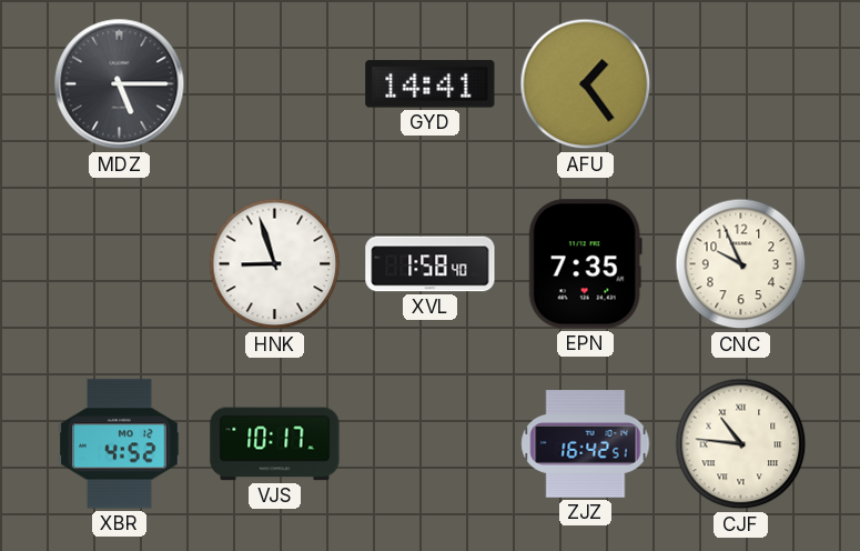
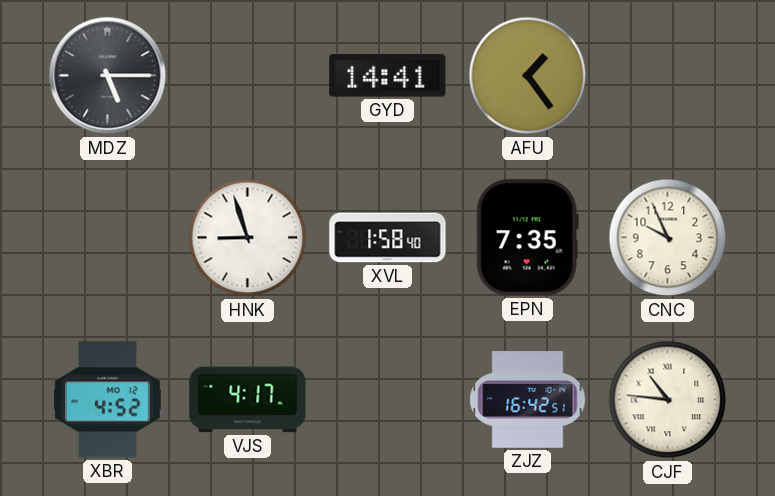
VJS: 10:17 -> 4:17 (248, 400)
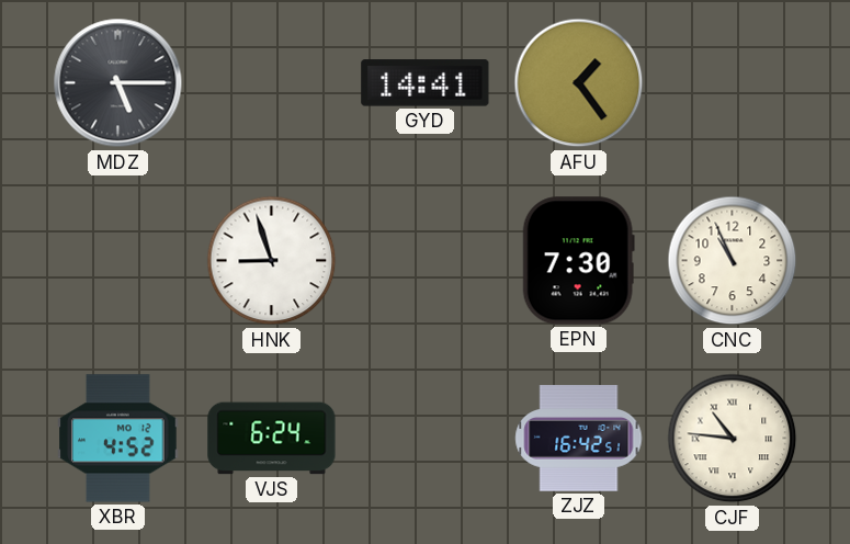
XVL: 1:58 -> none (388, 238)
EPN: 7:35 -> 7:30 (578, 261)
CNC: 9:56 -> 10:56 (733, 261)
VJS: 4:17 -> 6:24 (272, 439)
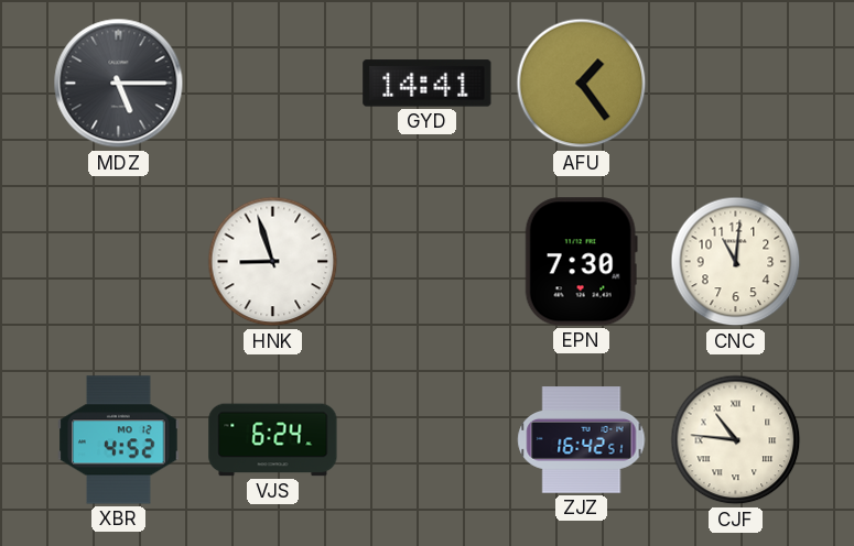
CNC: 10:56 -> 11:01 (736, 262)
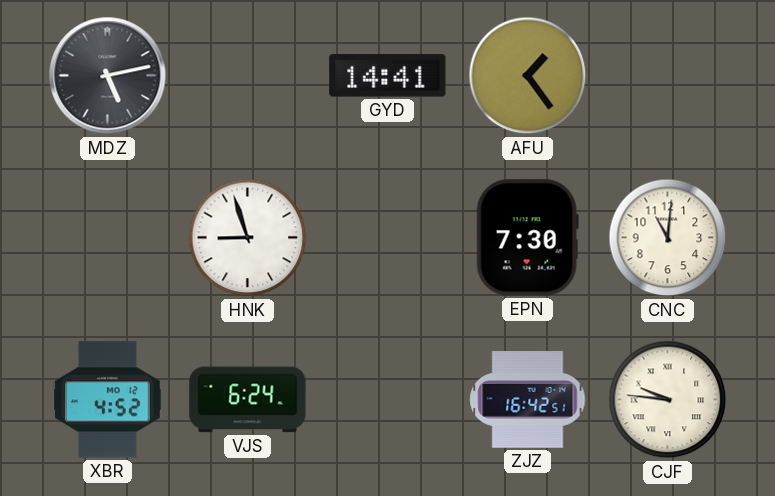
MDZ: 5:15 -> 5:13 (108, 76)
CJF: 10:46 -> 9:46 (668, 400)
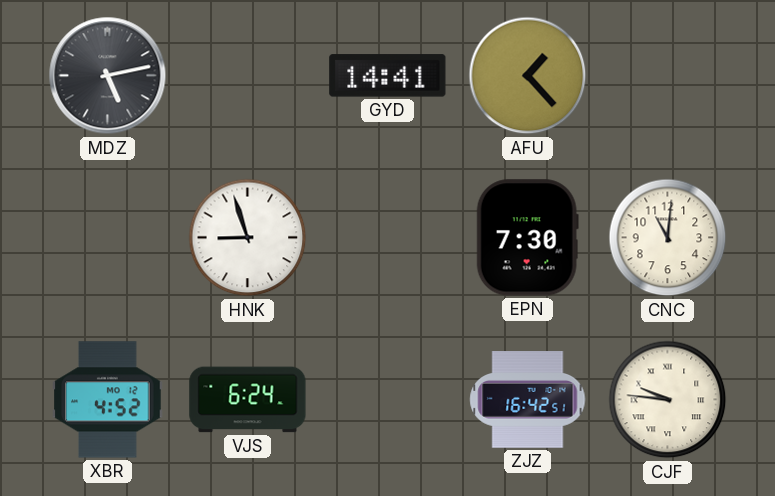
AFU: 1:24 -> 1:23 (528, 76)
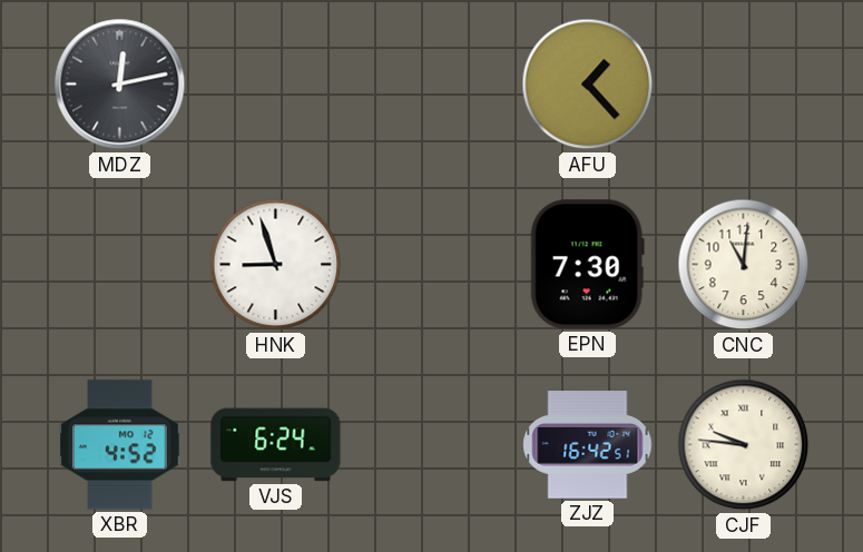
MDZ: 5:13 -> 12:13 (120, 85)
GYD: 14:41 -> none (388, 76)
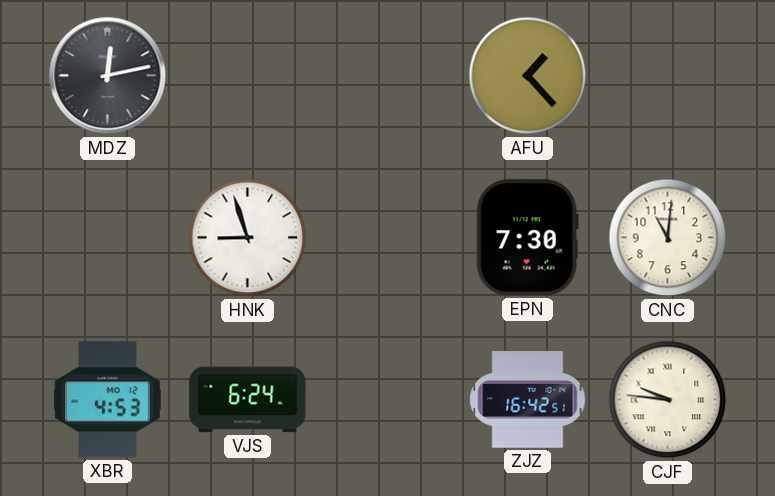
XBR: 4:52 -> 4:53 (108, 400)
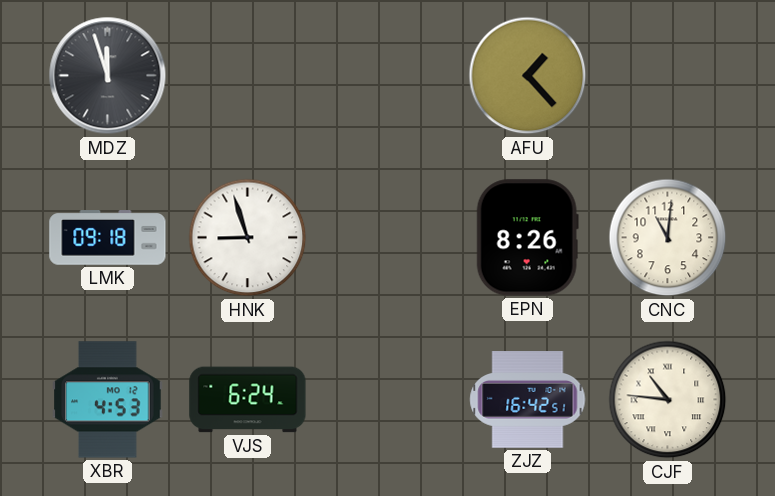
MDZ: 12:13 -> 11:57 (108, 76)
LMK: none -> 09:18 (108, 238)
EPN: 7:30 -> 8:26 (527, 238)
CJF: 9:46 -> 10:46 (668, 400)
